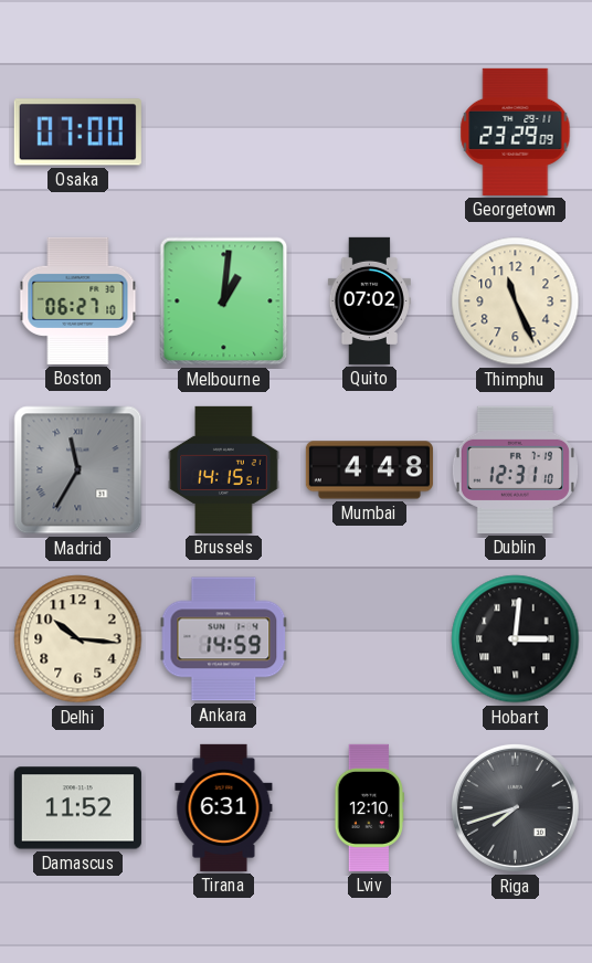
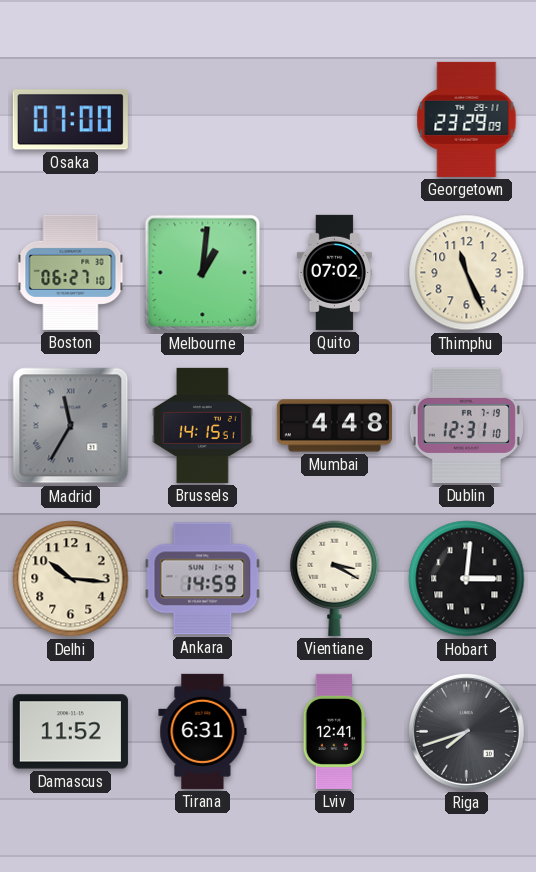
Vientiane: none -> 3:20 (335, 578)
Lviv: 12:10 -> 12:41 (334, 731)
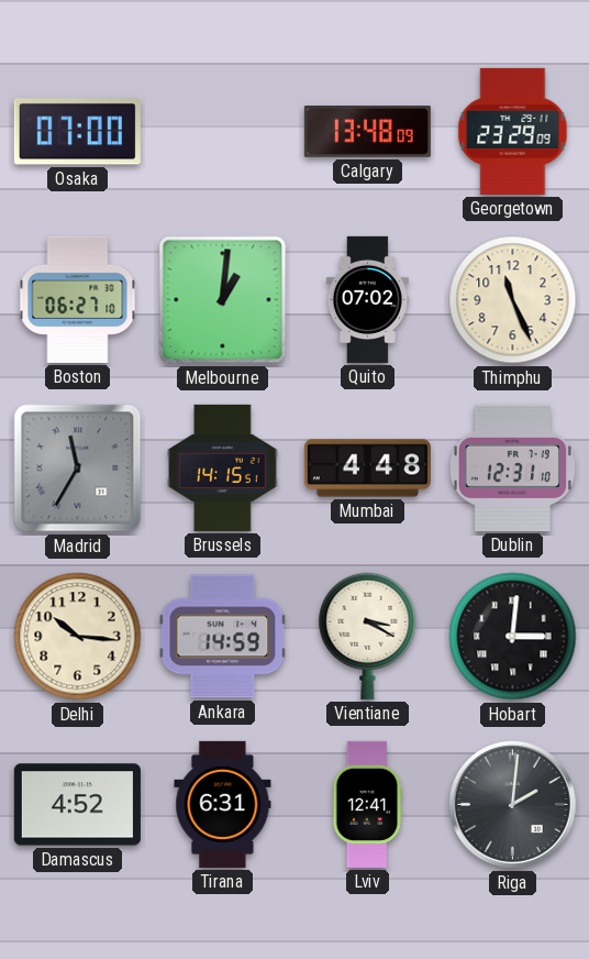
Calgary: none -> 13:48 (367, 132)
Damascus: 11:52 -> 4:52 (77, 805)
Riga: 7:42 -> 2:01 (512, 804)
